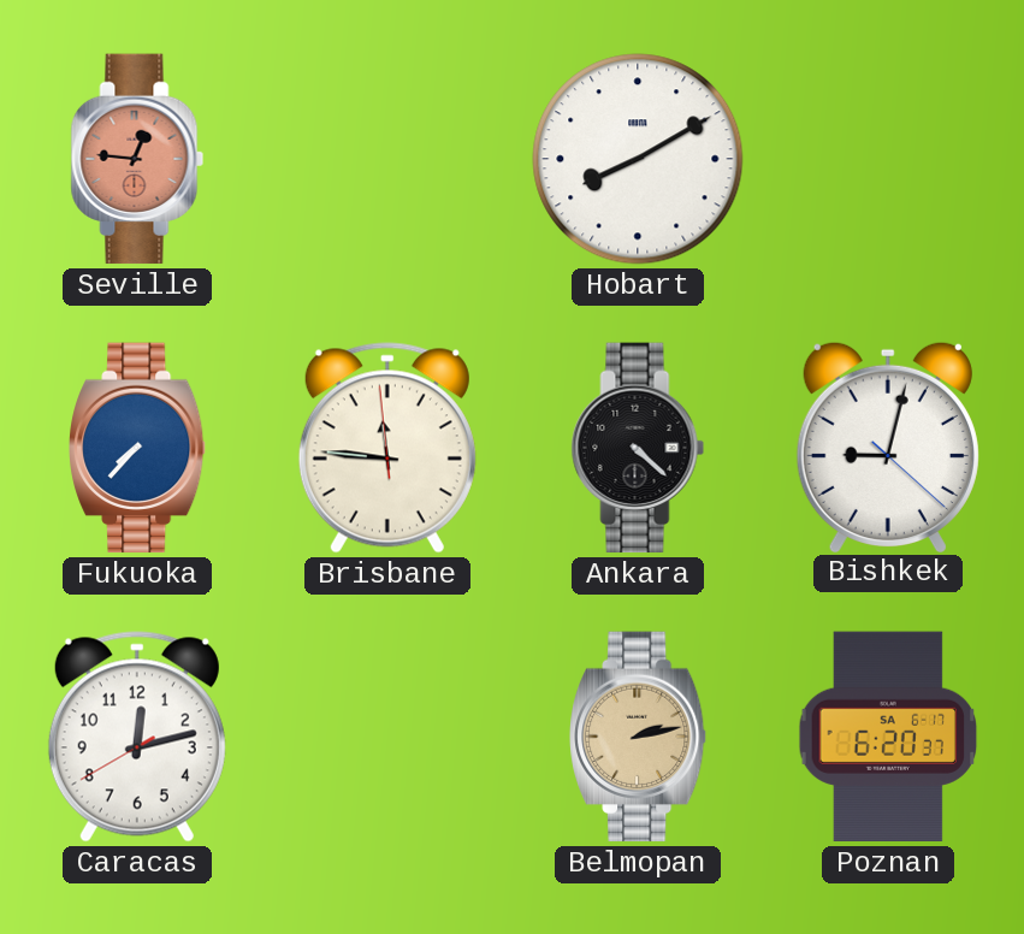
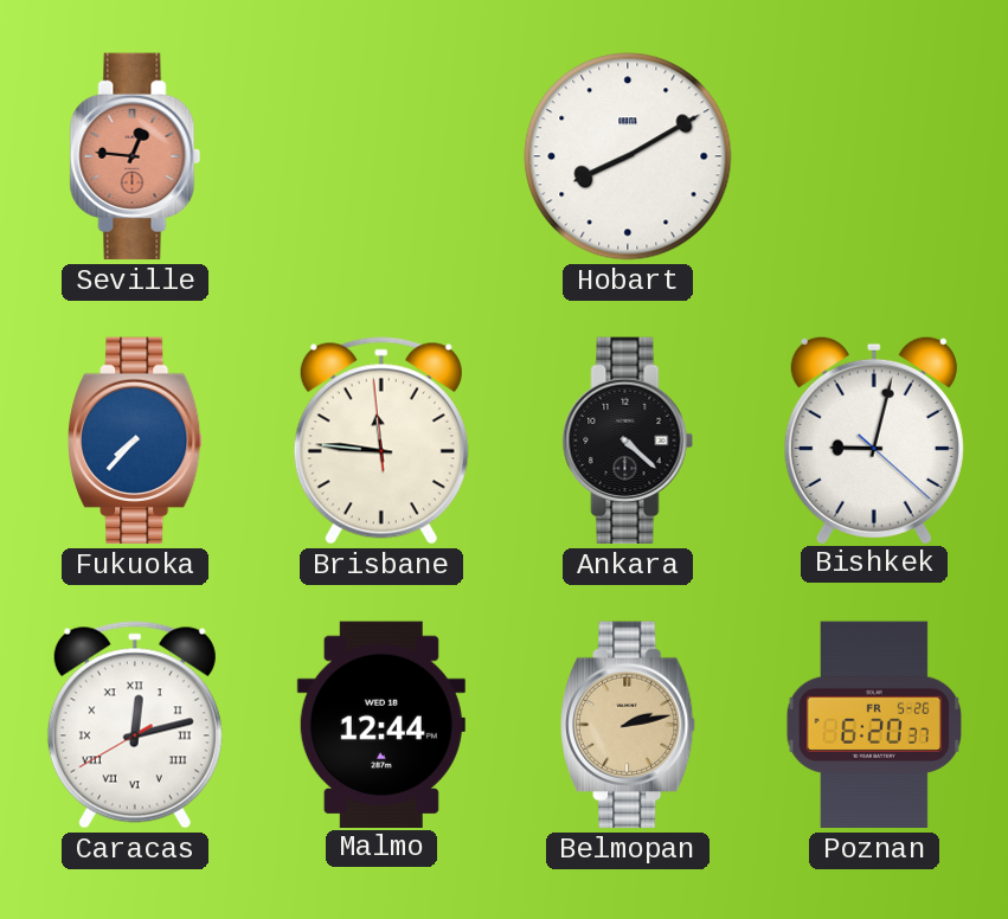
Caracas numerals: Arabic -> Roman (135, 725)
Malmo: none -> 12:44 (381, 724)
Poznan date: SA 6-17 -> FR 5-26 (874, 725)
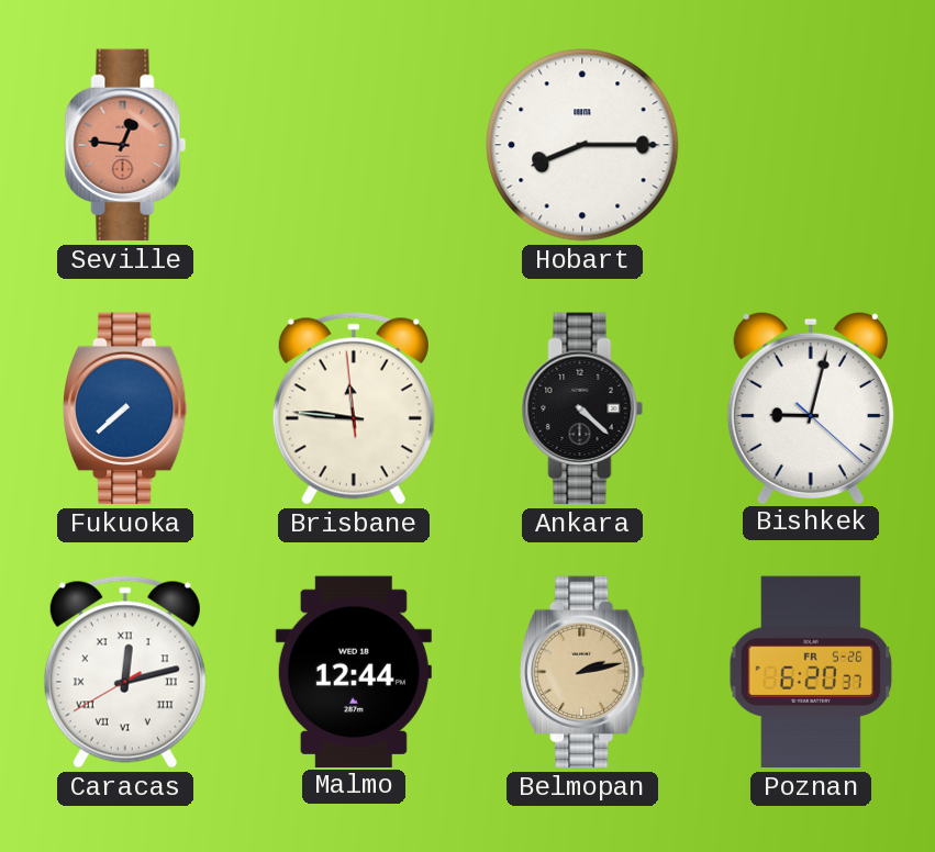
Hobart: 8:10 -> 8:15 (582, 145)
Fukuoka: 7:37 -> 7:38 (126, 408)
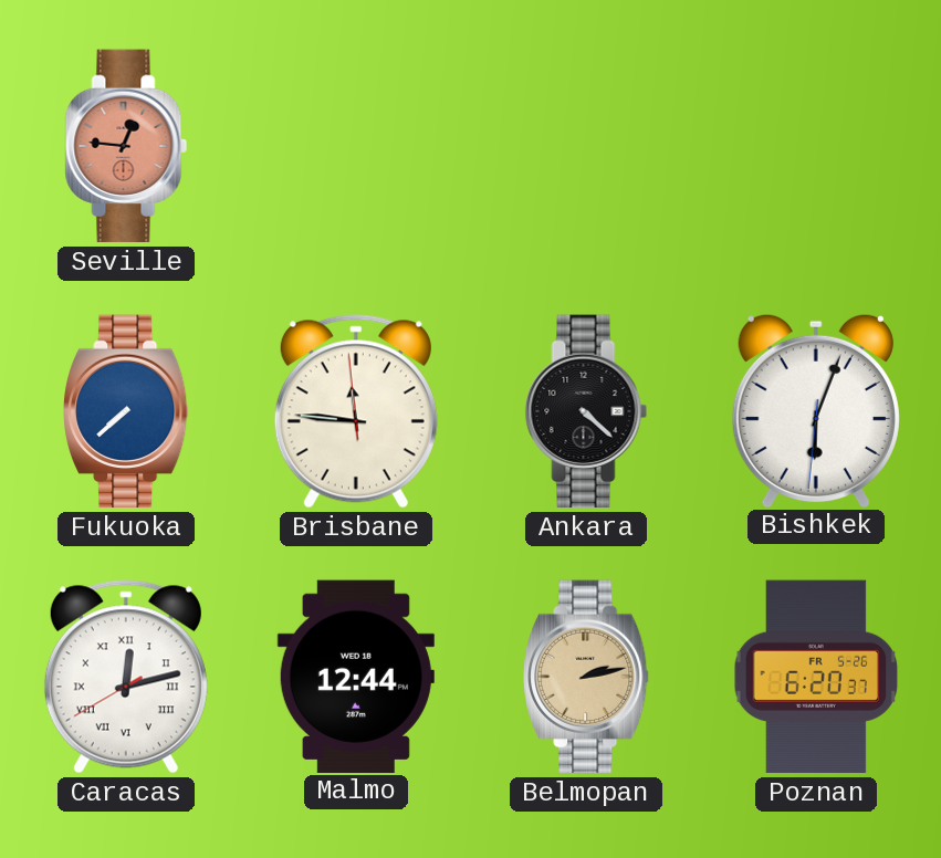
Hobart: 8:15 -> none (582, 145)
Bishkek: 9:02 -> 6:03 (816, 410)
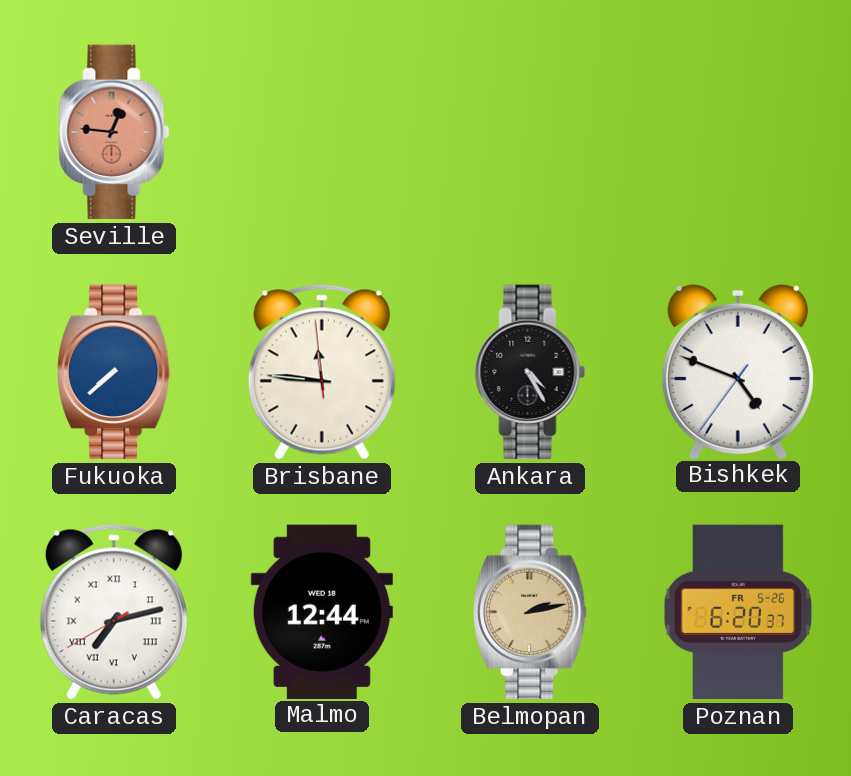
Ankara: 4:22 -> 4:25 (530, 372)
Bishkek: 6:03 -> 4:48 (738, 371)
Caracas: 12:12 -> 7:12 (114, 612)
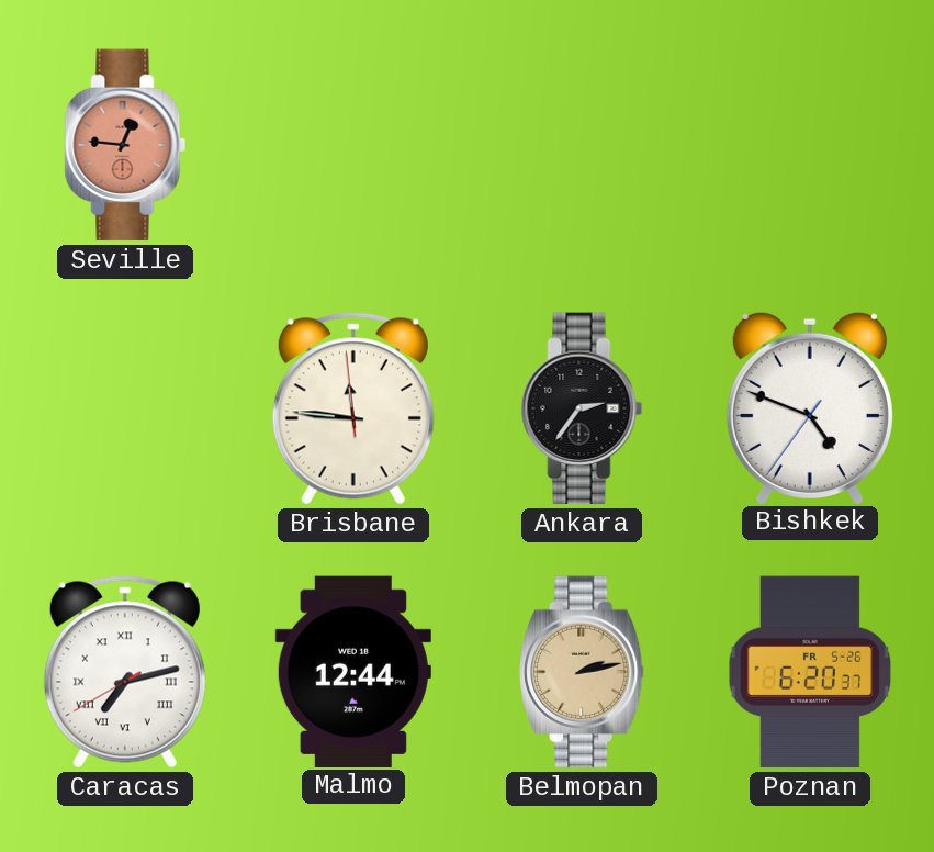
Fukuoka: 7:38 -> none (115, 372)
Ankara: 4:25 -> 2:36 (582, 408)
